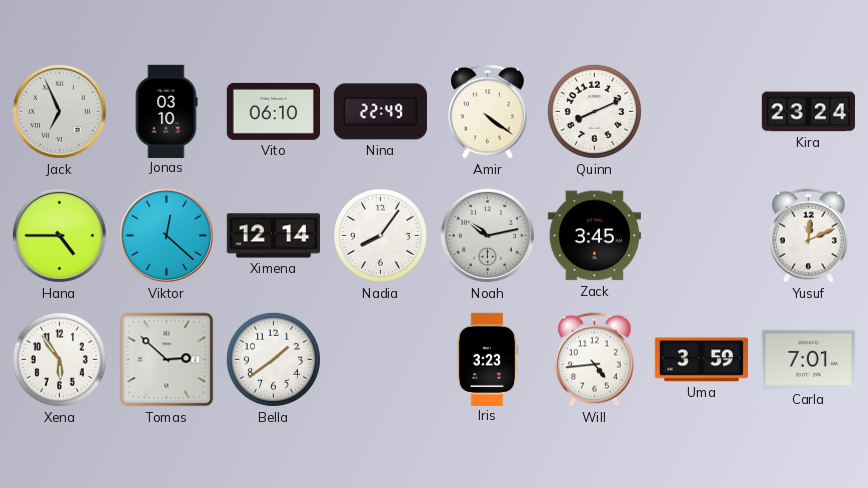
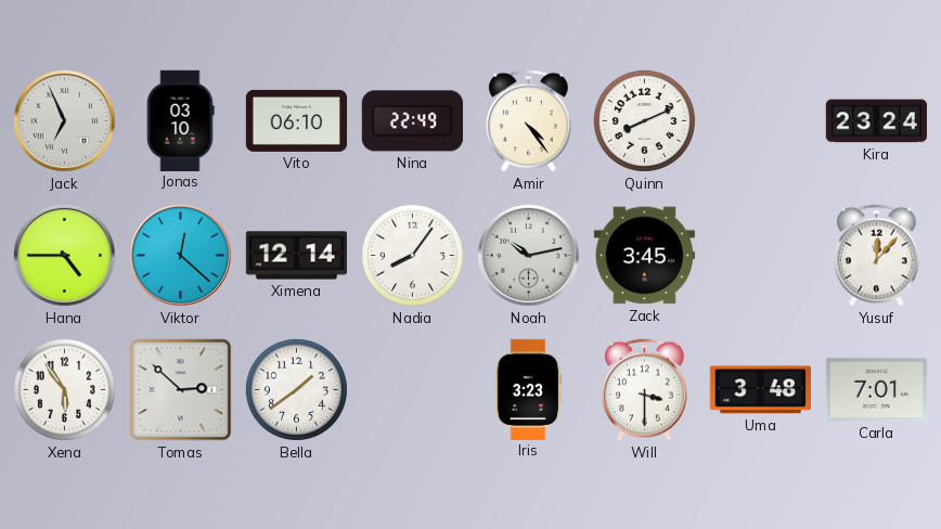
Amir: 4:21 -> 4:24 (529, 121)
Yusuf: 12:11 -> 12:07 (877, 256)
Will: 4:44 -> 3:30 (645, 390)
Uma: 3:59 -> 3:48 (760, 390)
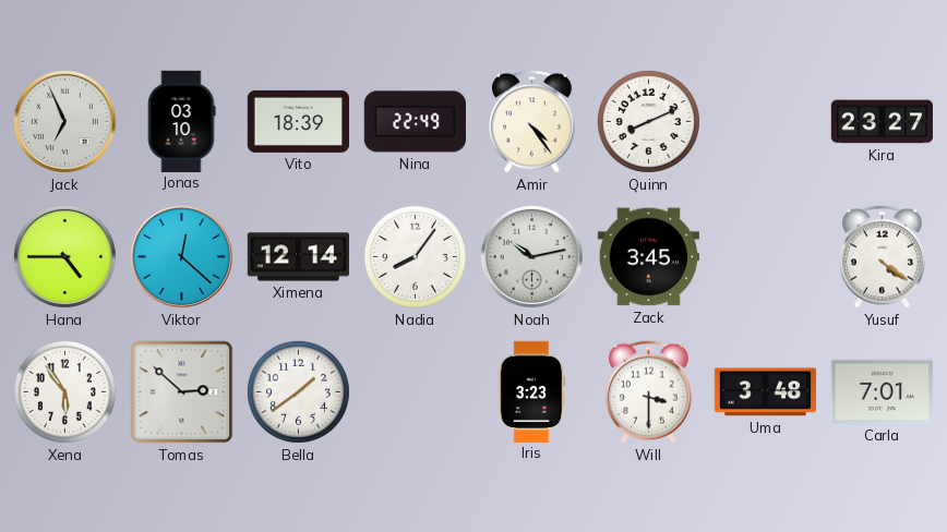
Vito: 06:10 -> 18:39 (298, 121)
Kira: 23:24 -> 23:27 (882, 122)
Yusuf: 12:07 -> 4:21 (883, 257)
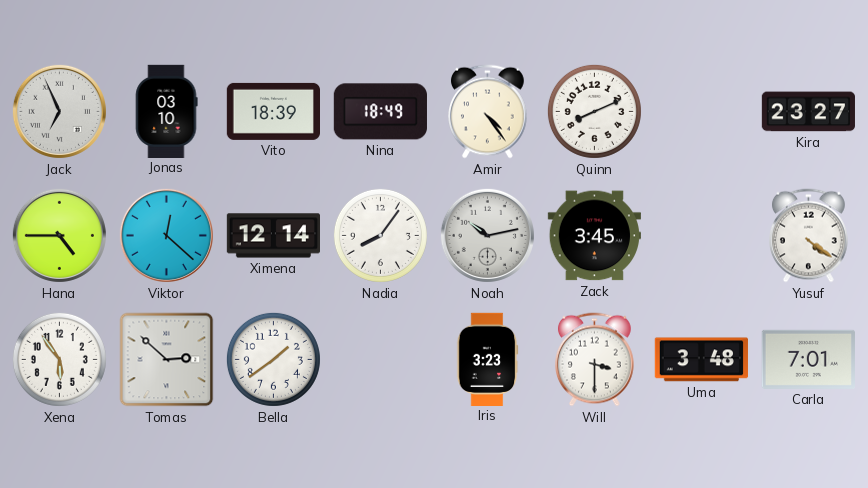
Nina: 22:49 -> 18:49 (380, 112)
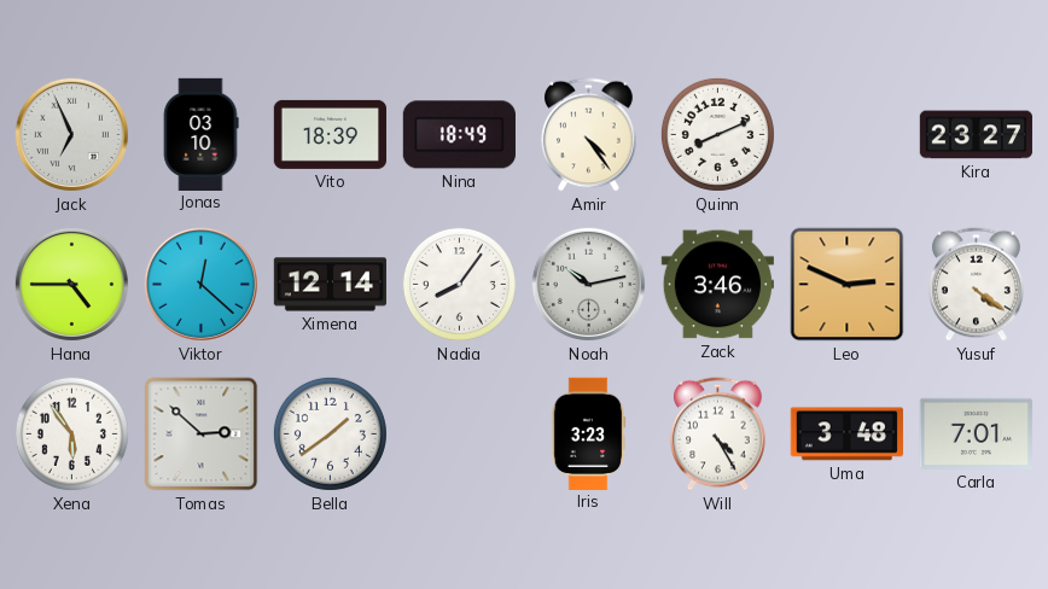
Zack: 3:45 -> 3:46 (717, 285)
Leo: none -> 2:49 (848, 285)
Will: 3:30 -> 4:25 (718, 435)
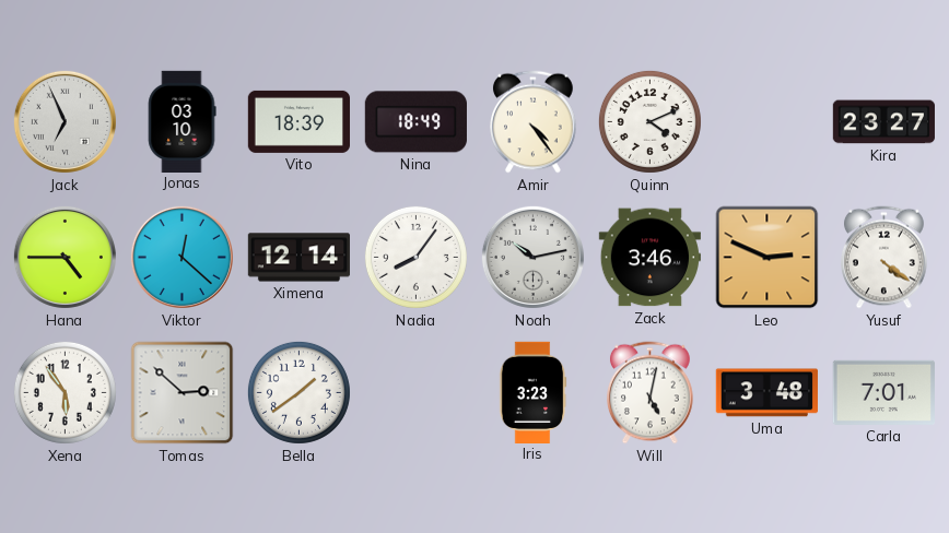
Quinn: 8:11 -> 4:11 (649, 121)
Will: 4:25 -> 5:02 (651, 393)
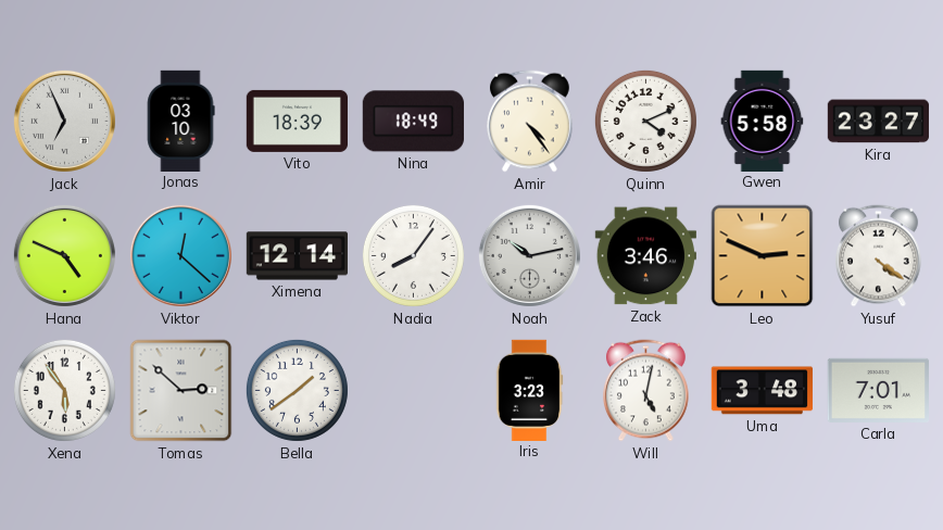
Gwen: none -> 5:58 (763, 121)
Hana: 4:45 -> 4:49 (64, 255)
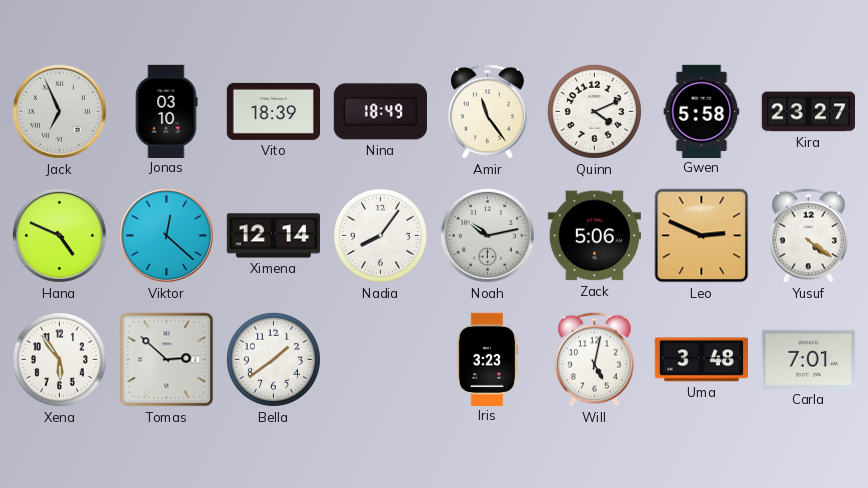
Amir: 4:24 -> 11:24 (488, 112)
Zack: 3:46 -> 5:06 (594, 236)
